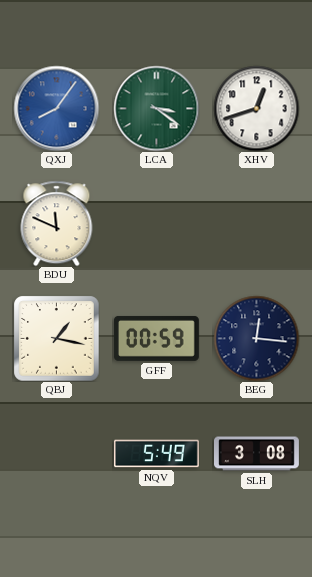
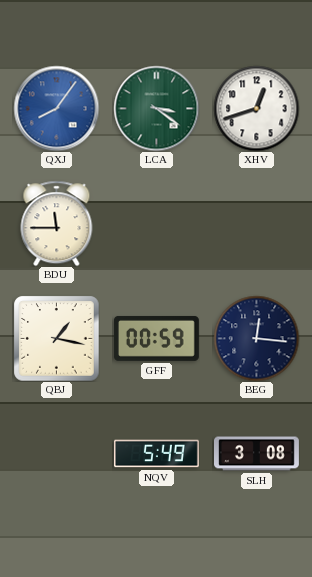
BDU: 11:49 -> 11:45 (57, 223)
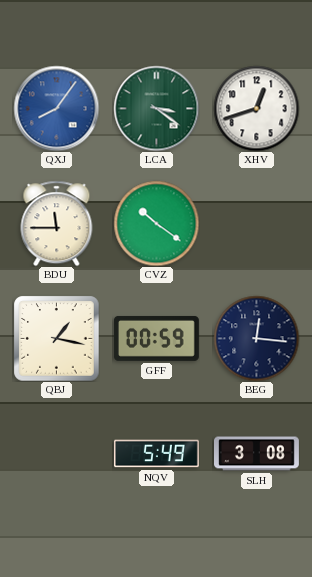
CVZ: none -> 10:21 (156, 223)
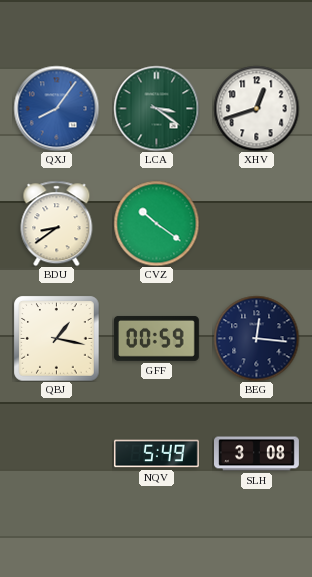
BDU: 11:45 -> 8:39 (57, 223)
